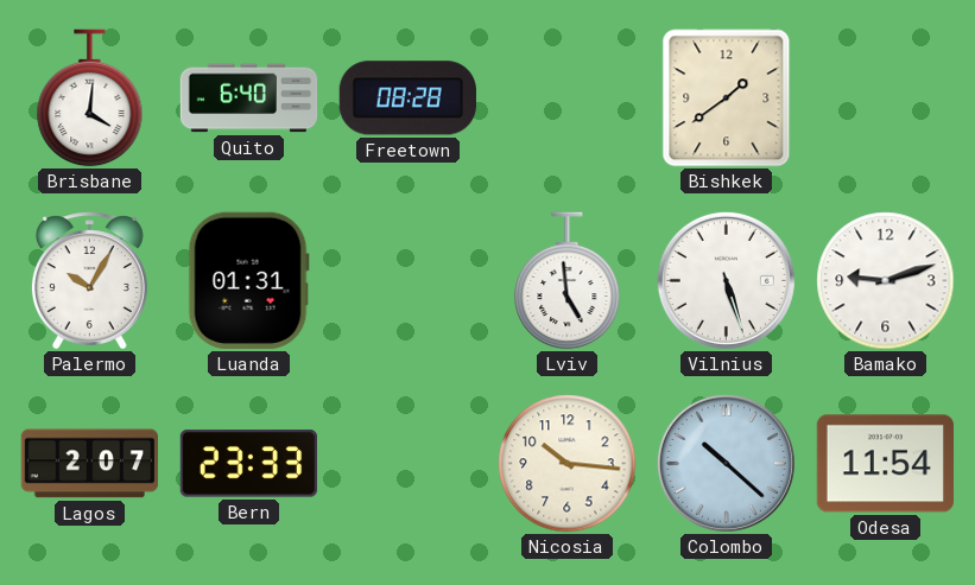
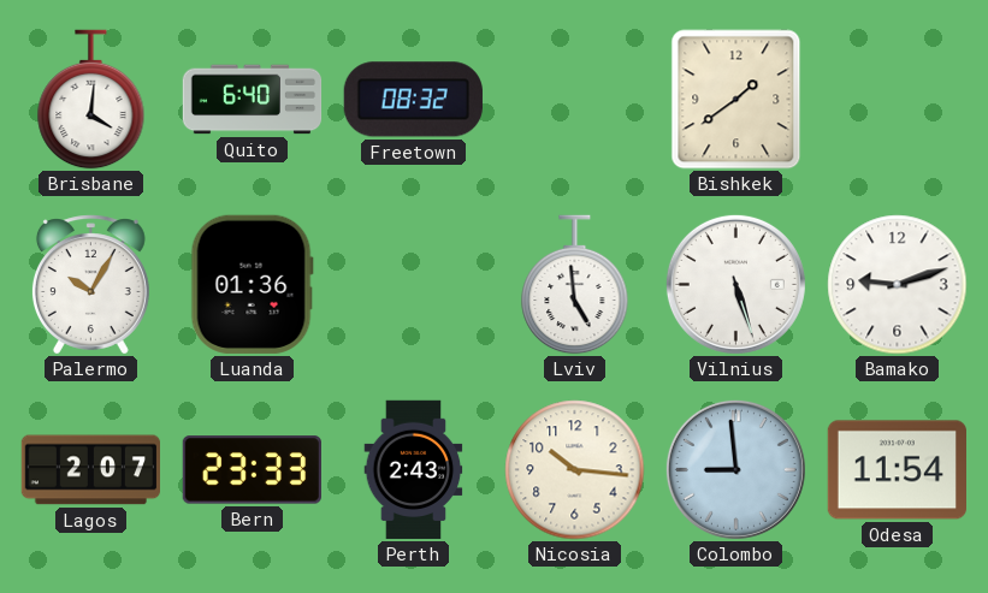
Freetown: 08:28 -> 08:32 (413, 100)
Luanda: 01:31 -> 01:36 (252, 284)
Perth: none -> 2:43 (414, 470)
Colombo: 10:22 -> 8:59 (735, 469)
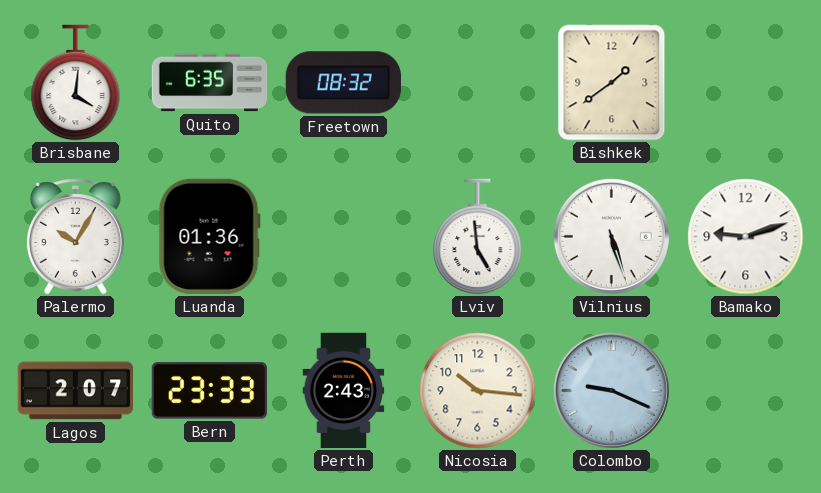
Quito: 6:40 -> 6:35 (210, 83)
Colombo: 8:59 -> 9:19 (611, 390)
Odesa: 11:54 -> none (897, 470)
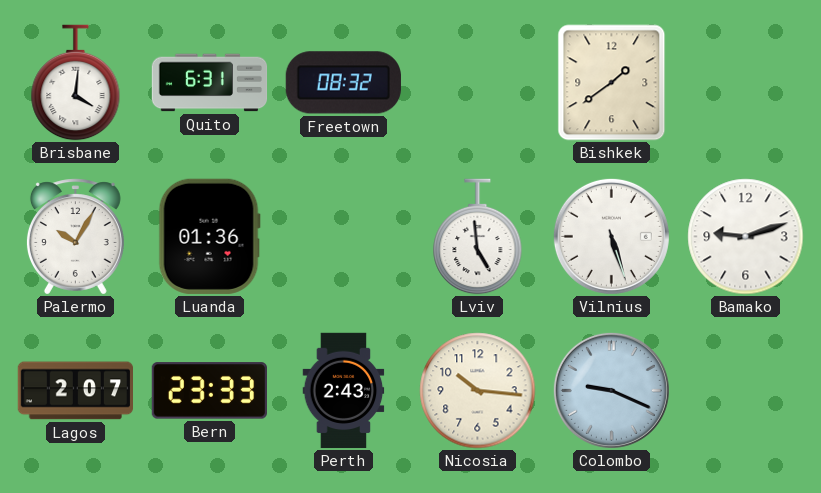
Quito: 6:35 -> 6:31 (210, 83)
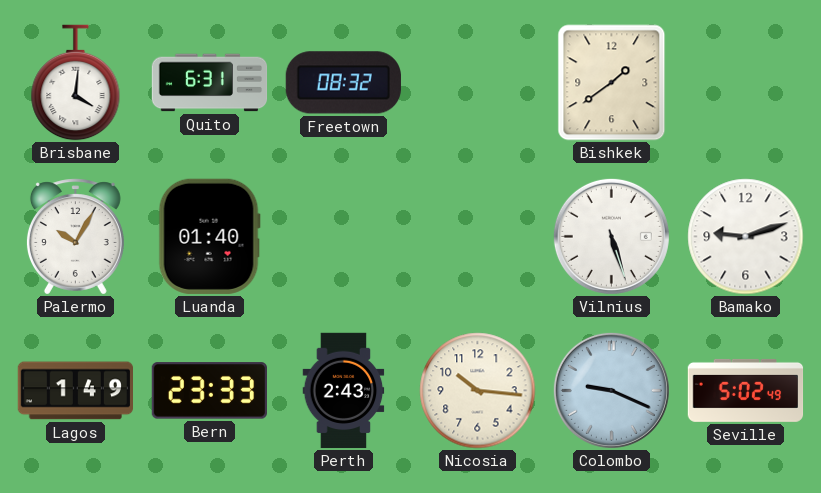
Luanda: 01:36 -> 01:40 (209, 236)
Lviv: 4:59 -> none (478, 237)
Lagos: 2:07 -> 1:49 (75, 391)
Seville: none -> 5:02 (746, 390)
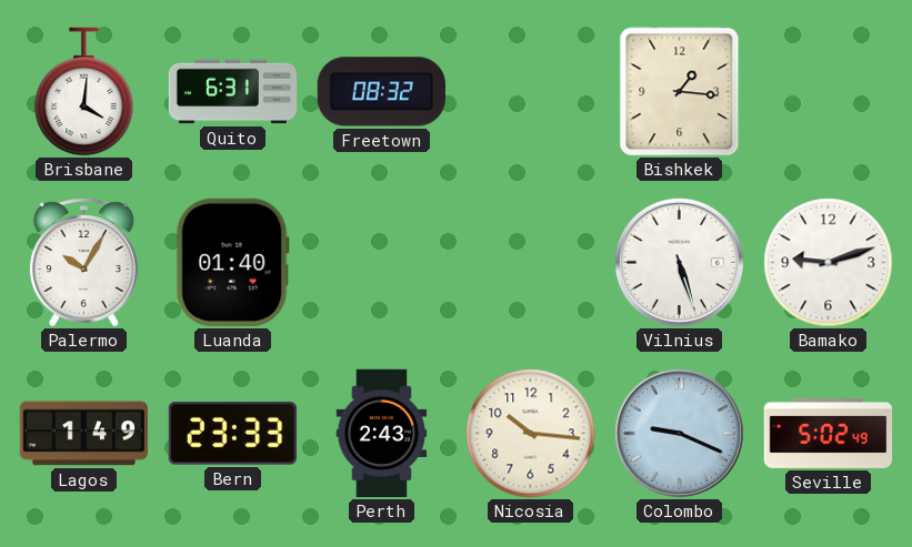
Bishkek: 1:39 -> 1:16 (680, 92)
